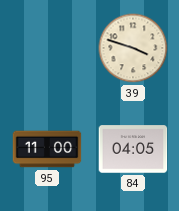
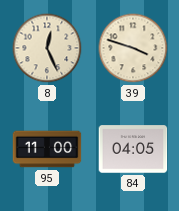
8: none -> 12:26 (47, 48)
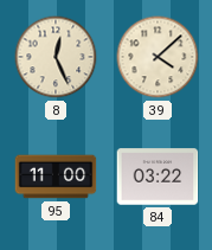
39: 3:48 -> 4:08 (158, 57)
84: 04:05 -> 03:22 (158, 177)
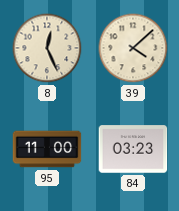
84: 03:22 -> 03:23 (133, 149)
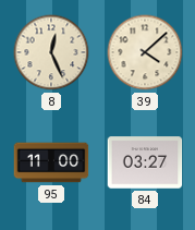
84: 03:23 -> 03:27 (145, 162)
